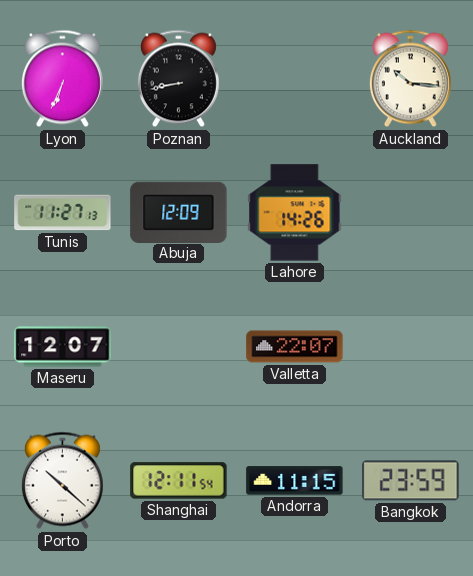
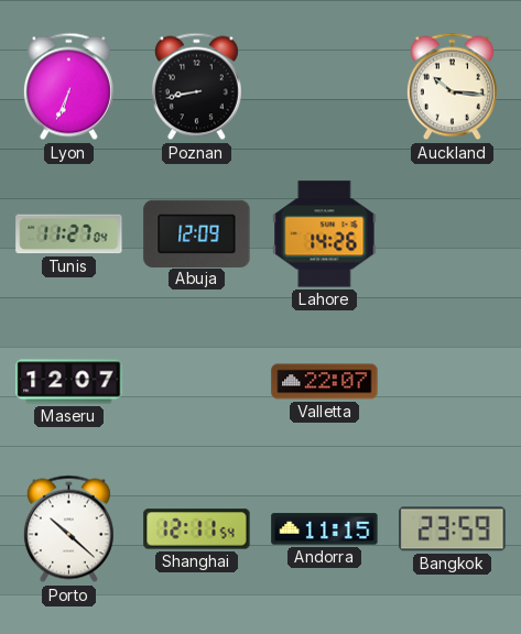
Tunis: 11:27:13 -> 11:27:04 (69, 234)
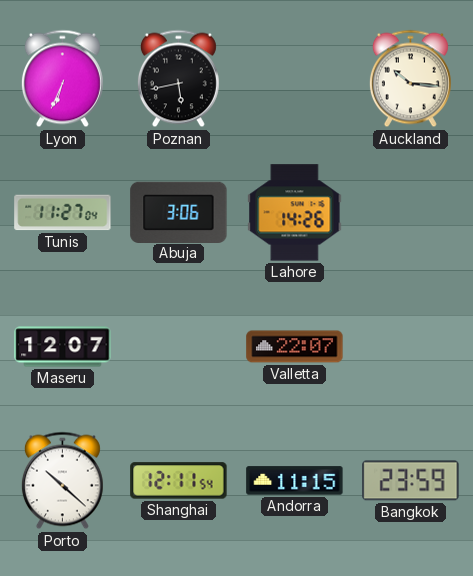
Poznan: 8:43 -> 5:43 (178, 79)
Abuja: 12:09 -> 3:06 (179, 212)
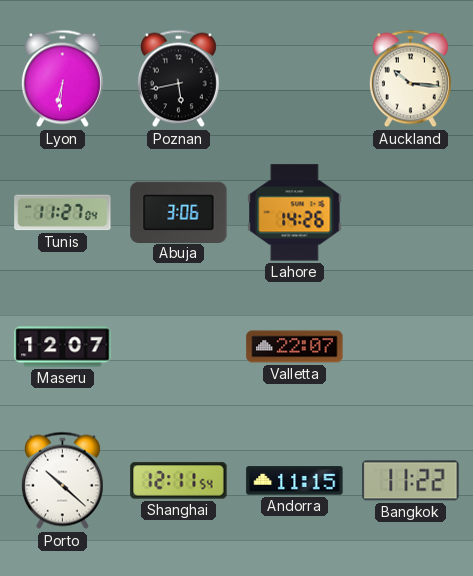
Lyon: 6:34 -> 6:31 (62, 79)
Bangkok: 23:59 -> 11:22 (411, 481)
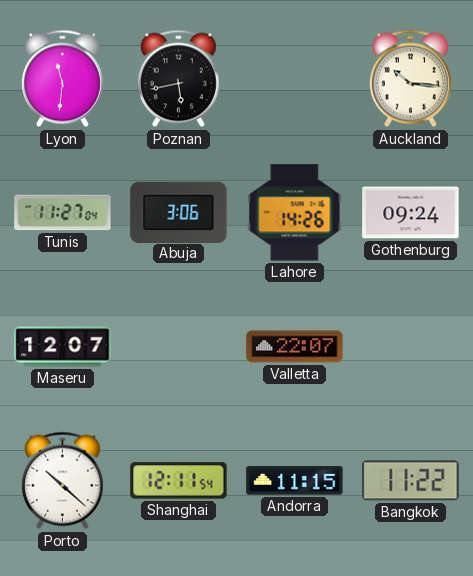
Lyon: 6:31 -> 11:31 (62, 79)
Gothenburg: none -> 09:24 (411, 213)
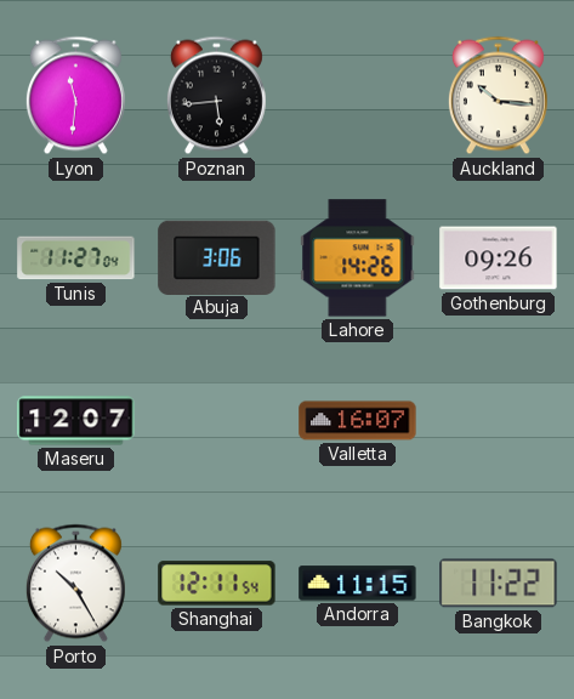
Poznan: 5:43 -> 5:44 (216, 96)
Gothenburg: 09:24 -> 09:26 (499, 258)
Valletta: 22:07 -> 16:07 (358, 421)
Porto: 10:22 -> 10:25 (75, 584)
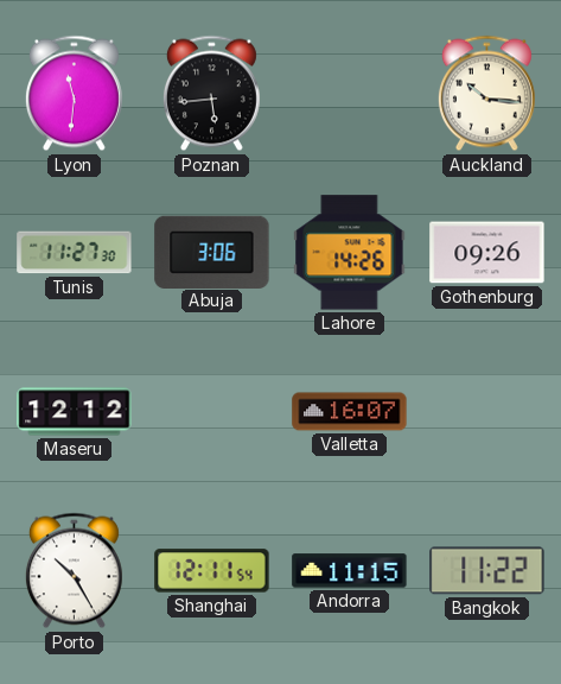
Tunis: 11:27:04 -> 11:27:30 (75, 253)
Maseru: 12:07 -> 12:12 (75, 412)
